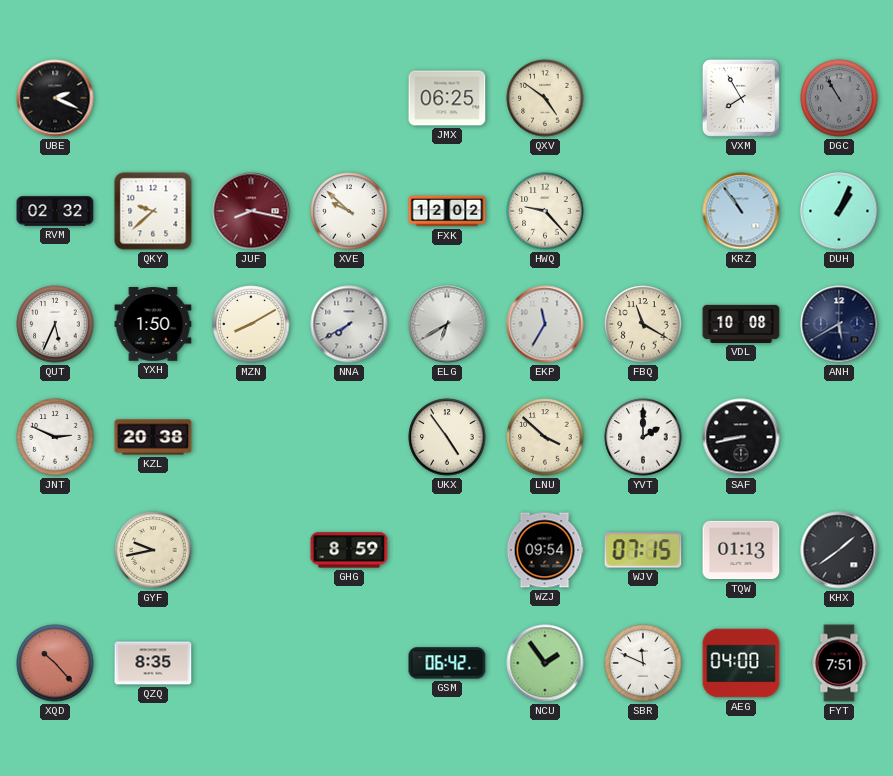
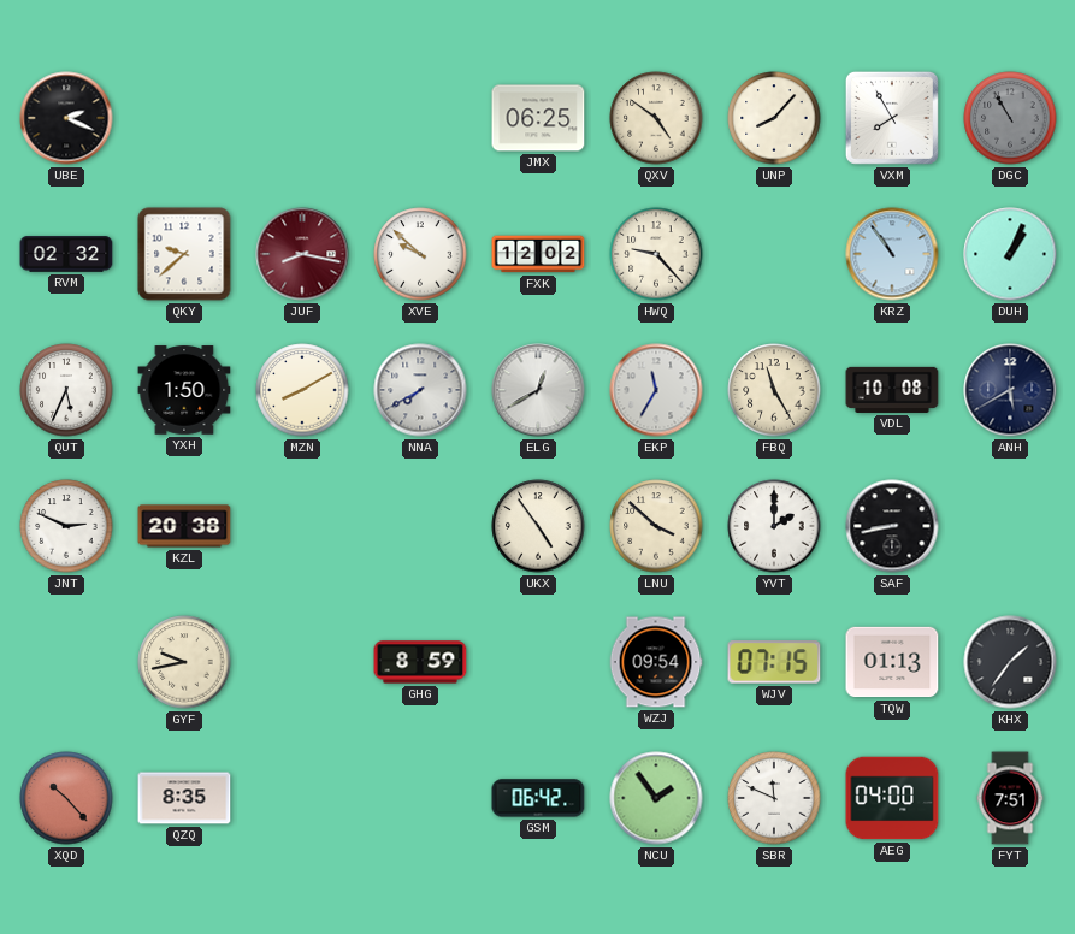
UNP: none -> 8:07 (774, 118)
ELG: 6:40 -> 12:40 (538, 390)
FBQ: 11:20 -> 11:25 (774, 390)
KHX: 1:39 -> 1:36 (1010, 662)
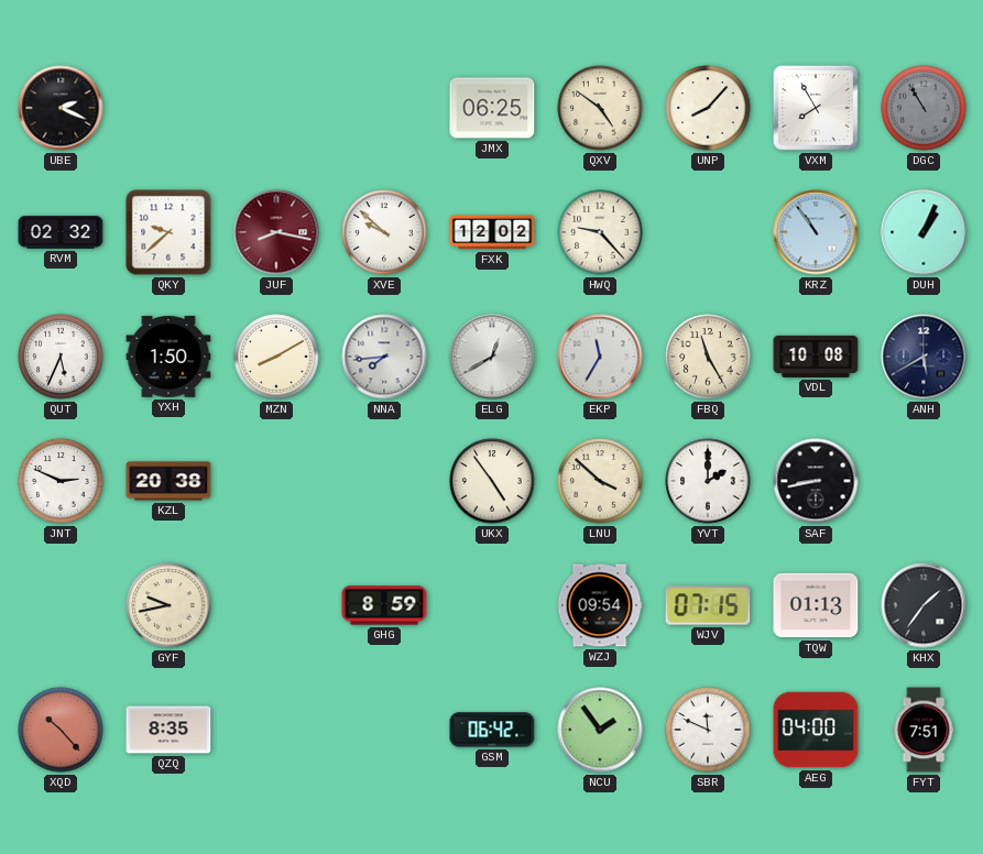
NNA: 7:40 -> 7:44 (384, 357)
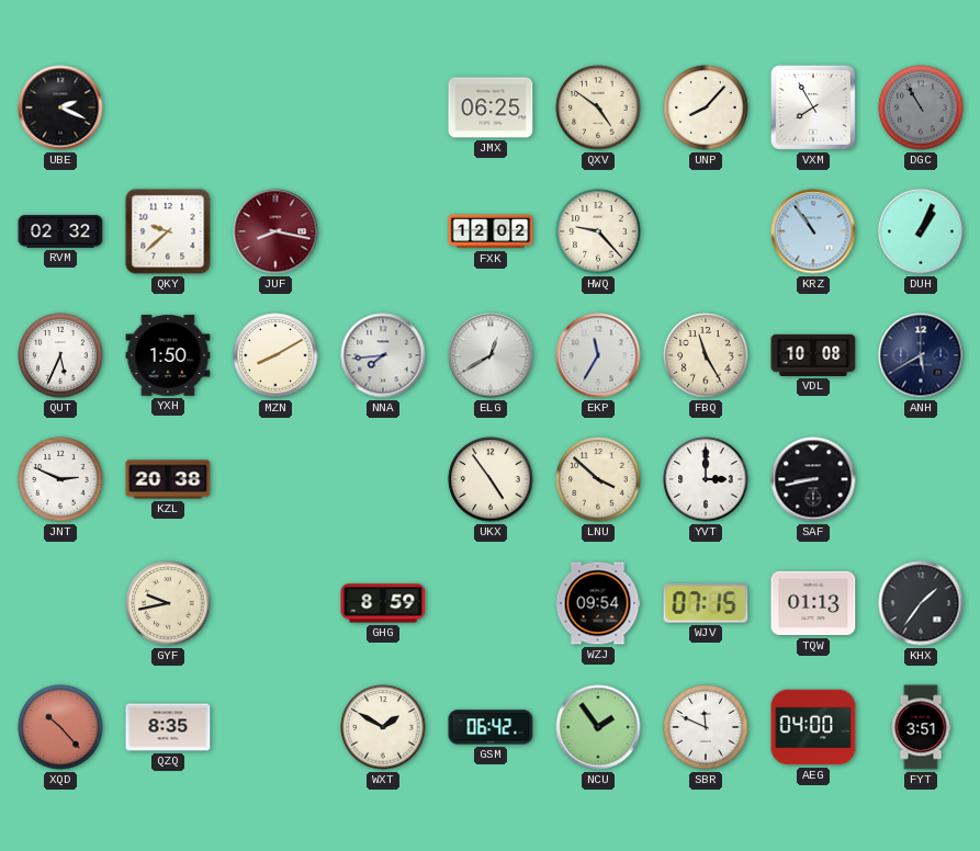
XVE: 9:52 -> none (384, 232)
YVT: 2:00 -> 3:00 (706, 479)
WXT: none -> 1:50 (383, 727)
FYT: 7:51 -> 3:51 (921, 727)
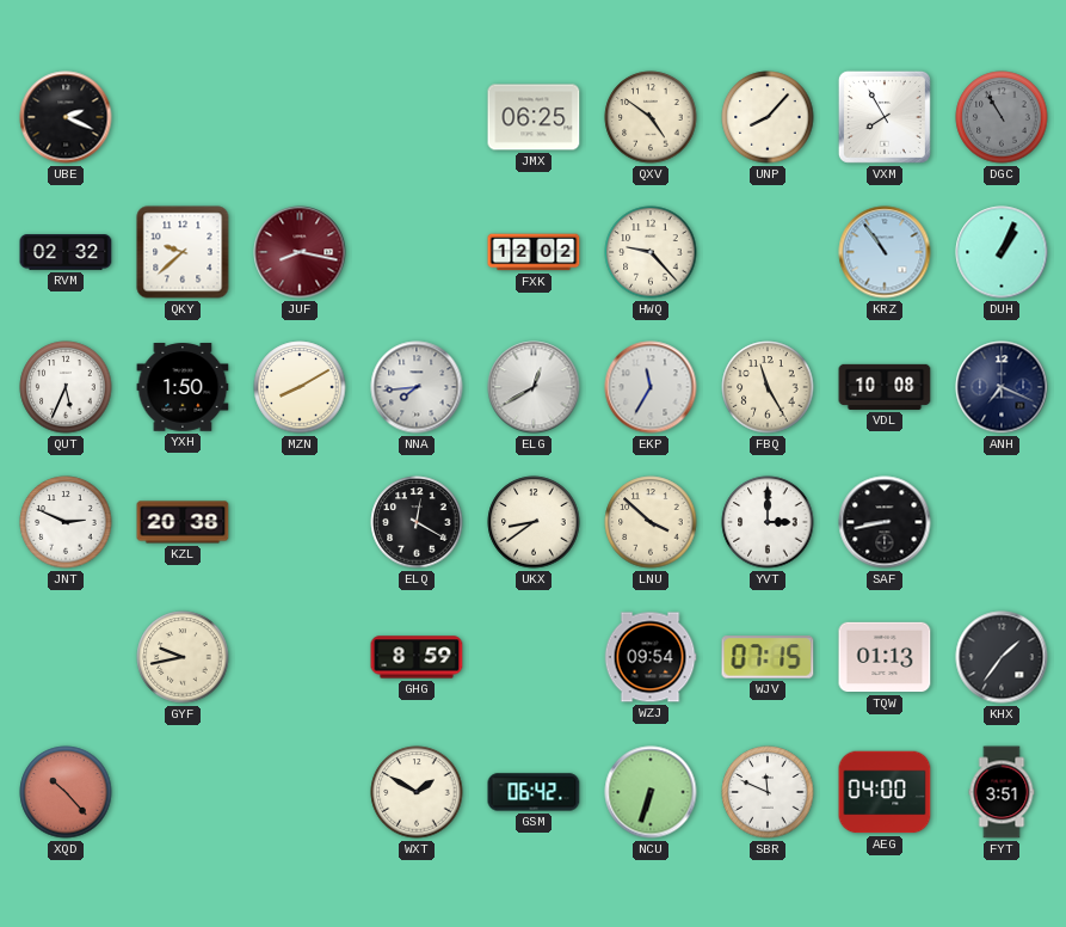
ANH: 5:40 -> 7:19 (1002, 387)
ELQ: none -> 12:20 (417, 522)
UKX: 4:54 -> 8:39 (534, 522)
QZQ: 8:35 -> none (168, 727)
NCU: 1:54 -> 6:33 (651, 792)
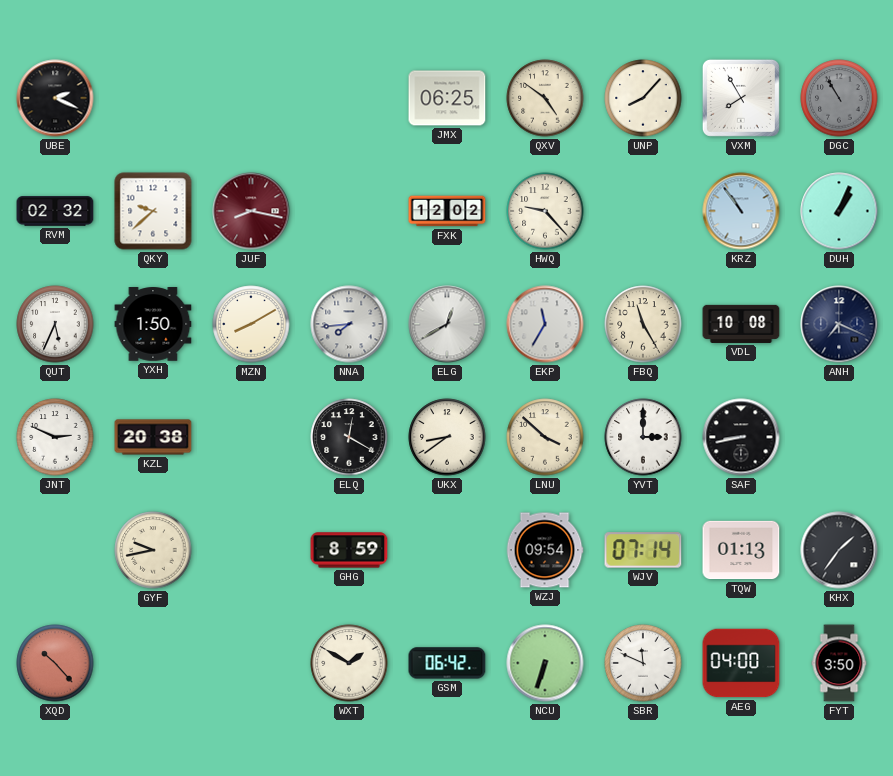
WJV: 07:15 -> 07:14 (643, 550)
FYT: 3:51 -> 3:50 (839, 663)
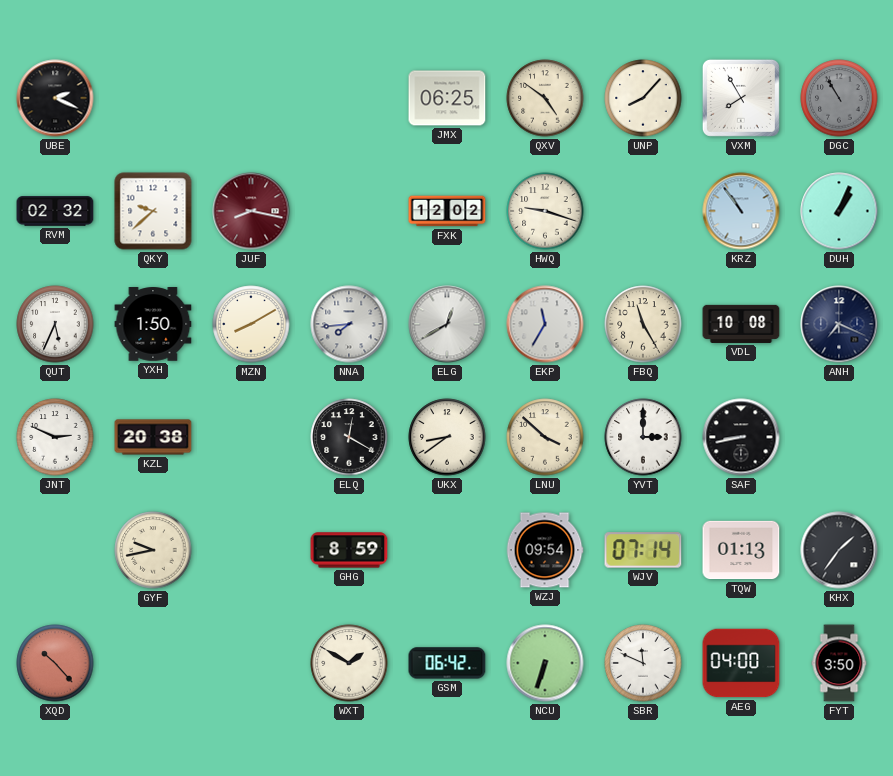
HWQ: 9:23 -> 9:18 (545, 211)
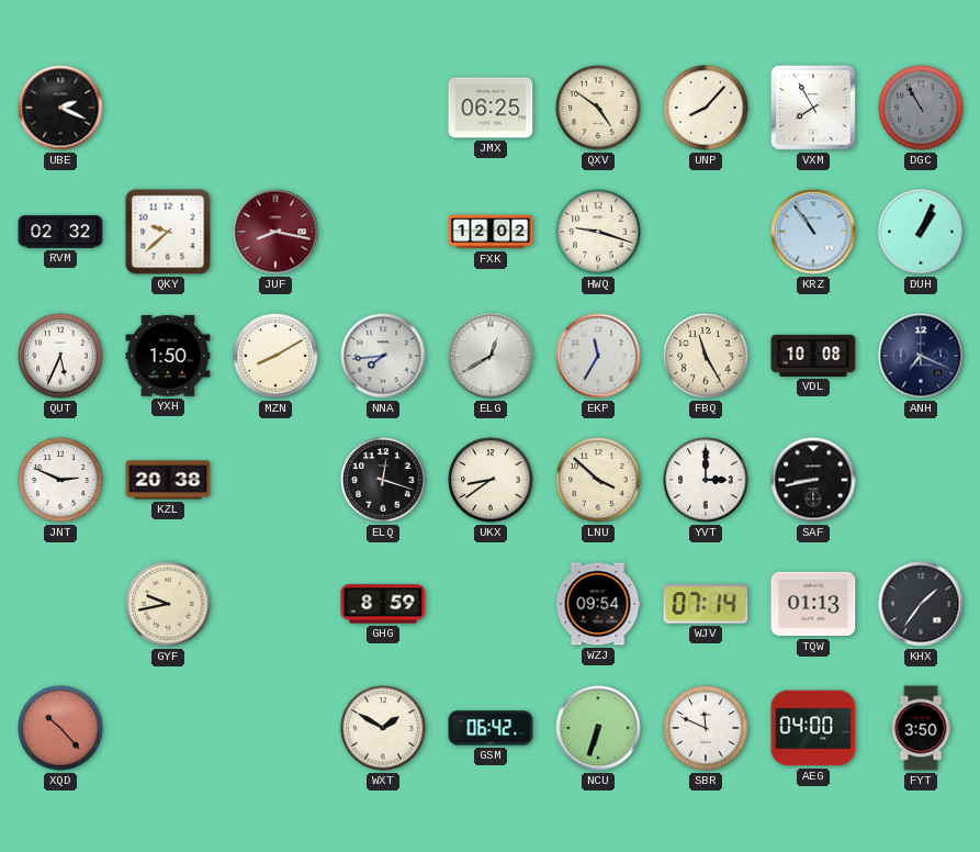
ELQ: 12:20 -> 12:18 (383, 480)
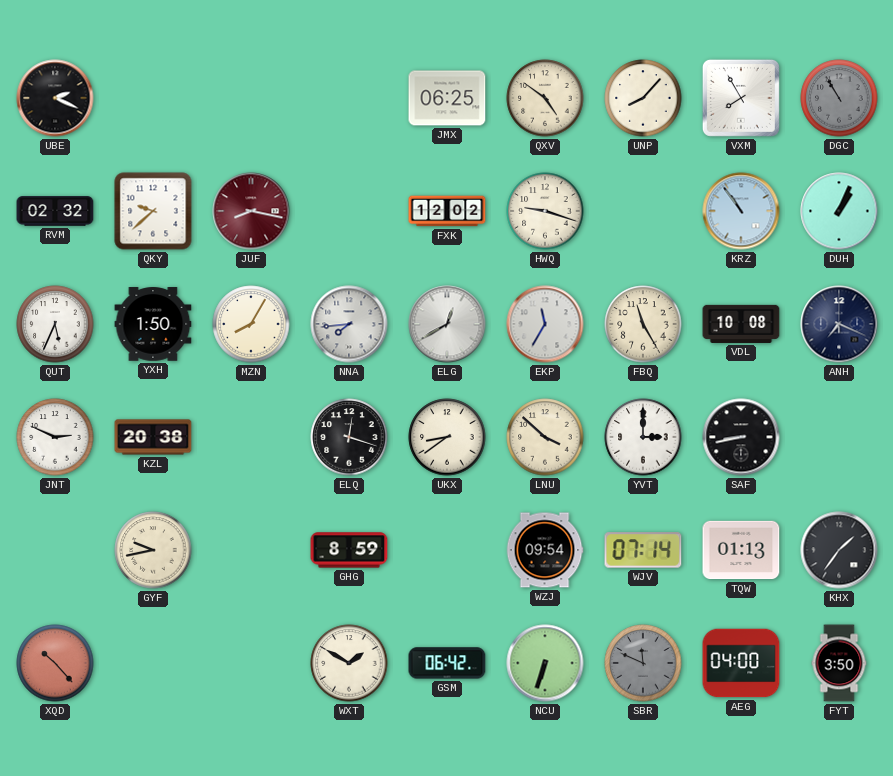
MZN: 8:10 -> 8:05 (251, 324)
SBR dial: white -> grey (643, 663)
